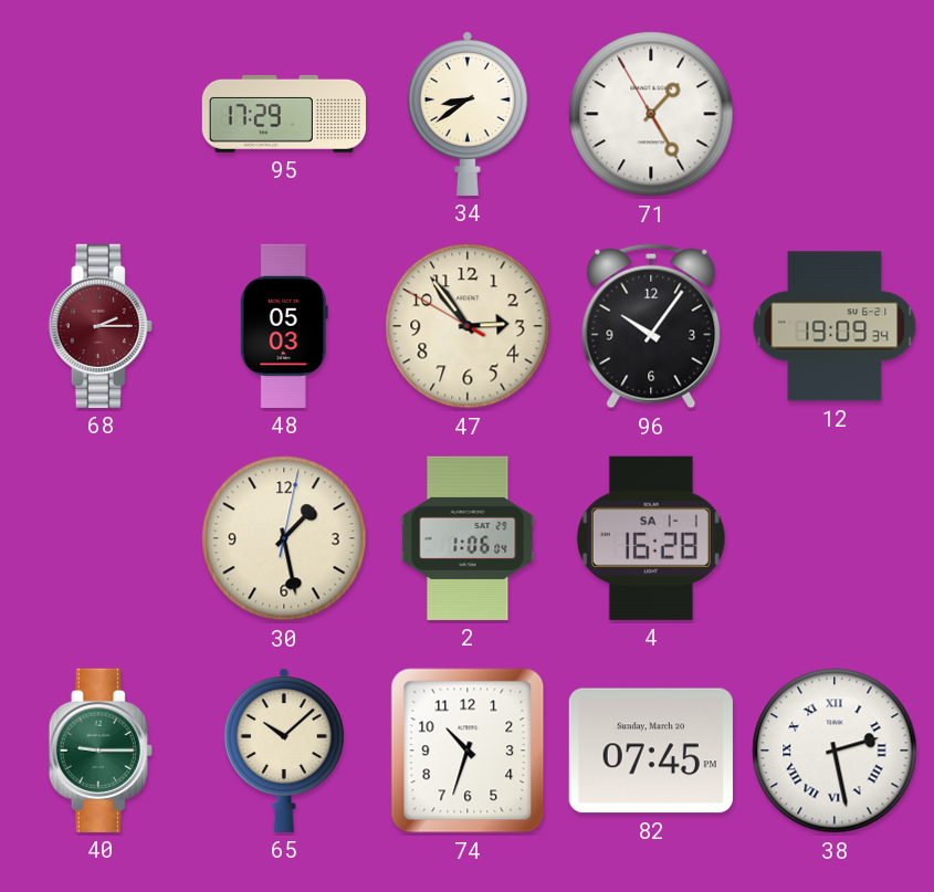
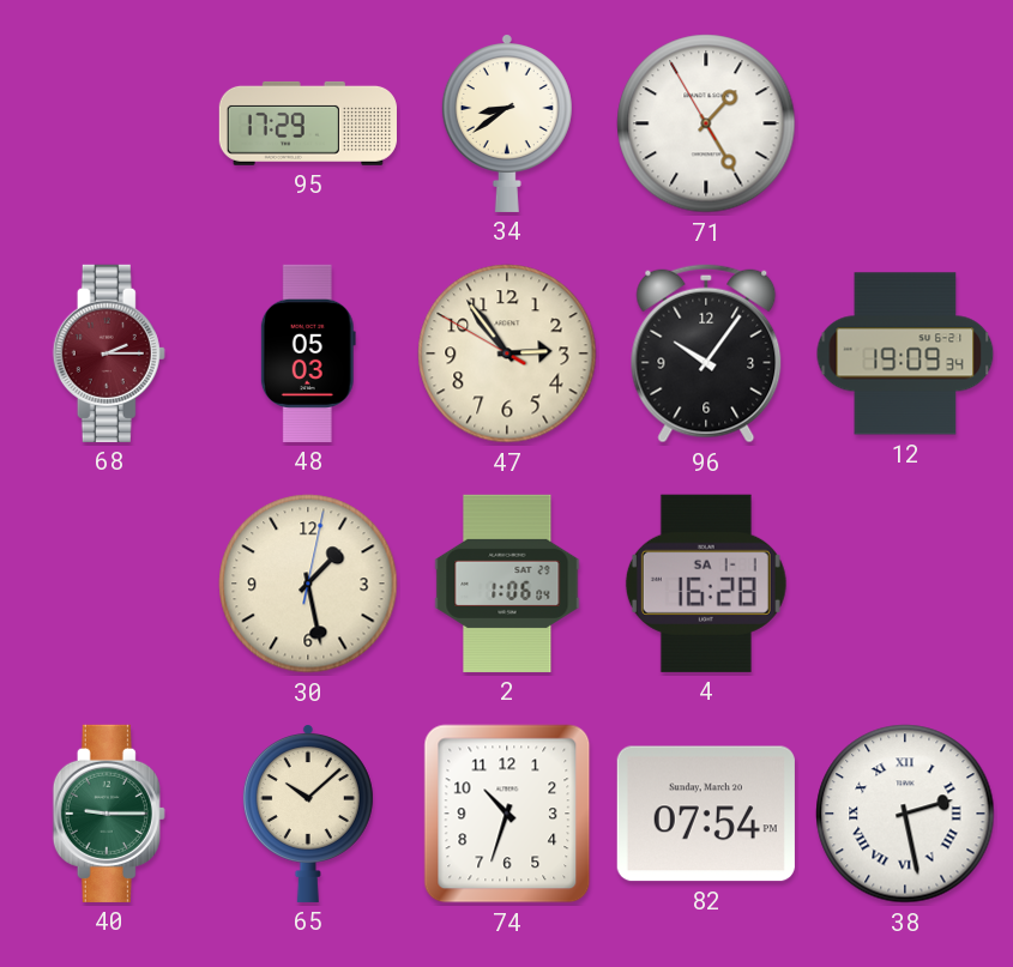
82: 07:45 -> 07:54 (706, 814)
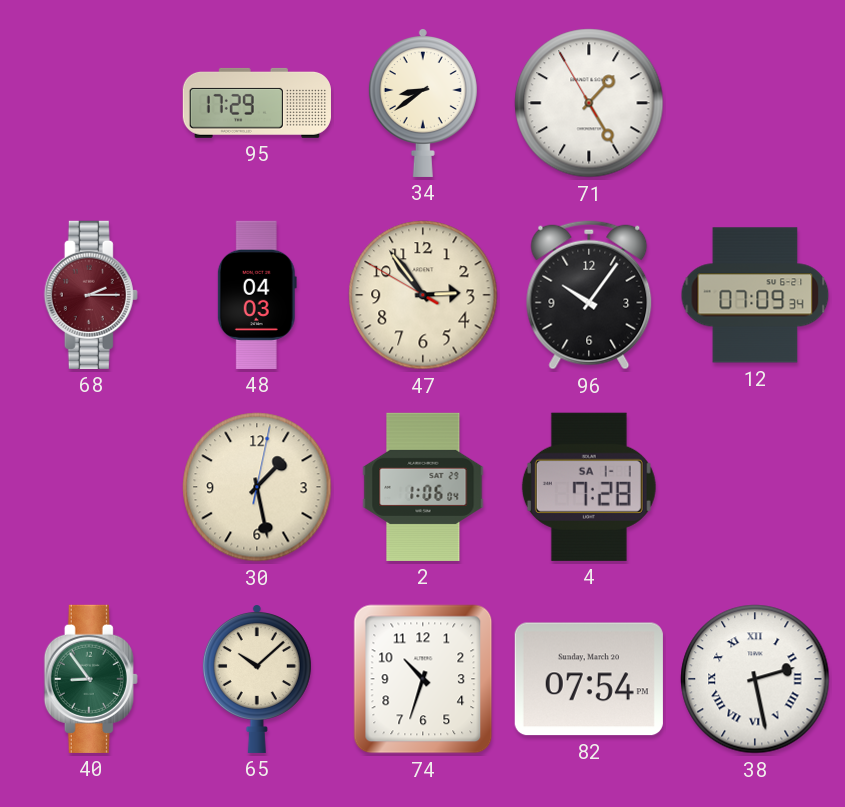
48: 05:03 -> 04:03 (257, 295)
12: 19:09 -> 07:09 (755, 295)
4: 16:28 -> 7:28 (589, 487)
40: 9:15 -> 8:54 (91, 679)
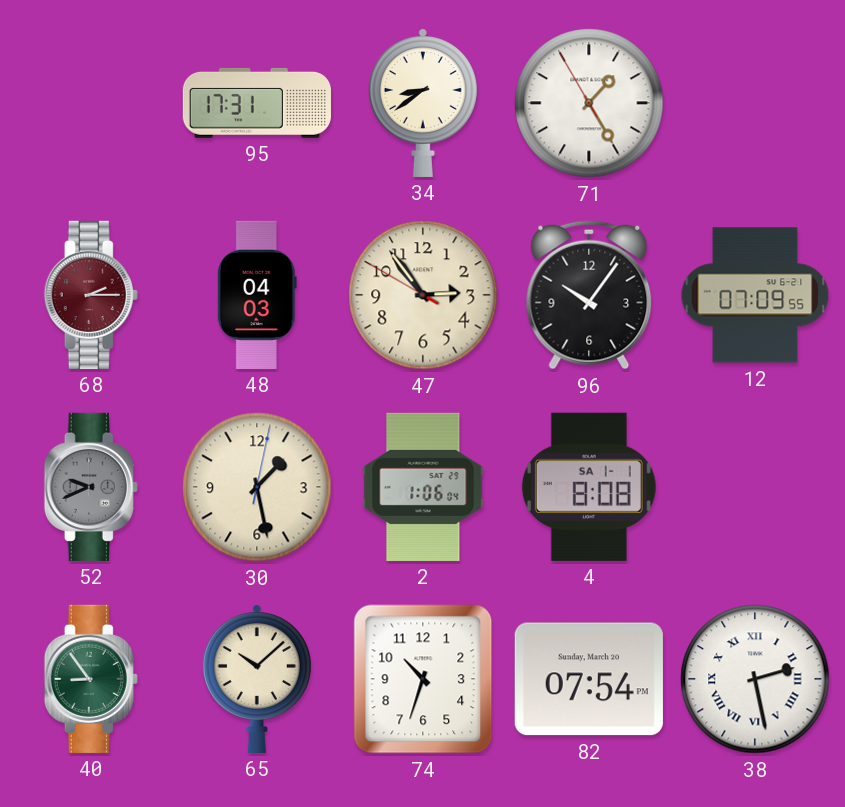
95: 17:29 -> 17:31 (257, 103)
12: 07:09:34 -> 07:09:55 (755, 295)
52: none -> 9:41 (91, 487)
4: 7:28 -> 8:08 (589, 487)
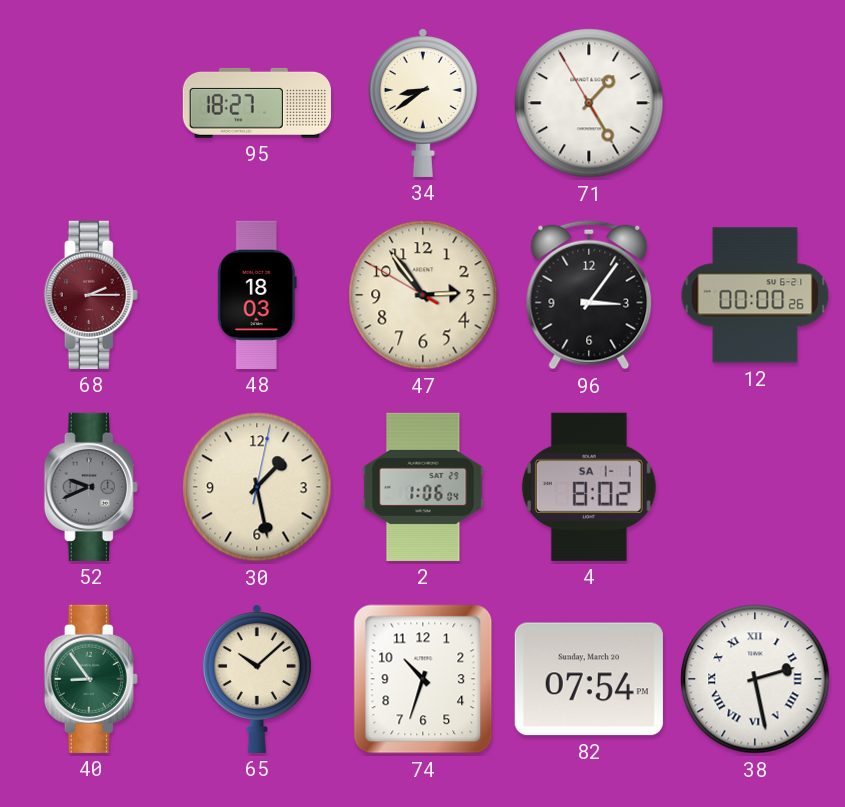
95: 17:31 -> 18:27 (257, 103)
48: 04:03 -> 18:03 (257, 295)
96: 10:06 -> 3:06 (589, 295)
12: 07:09 -> 00:00 (755, 295)
4: 8:08 -> 8:02 (589, 487)
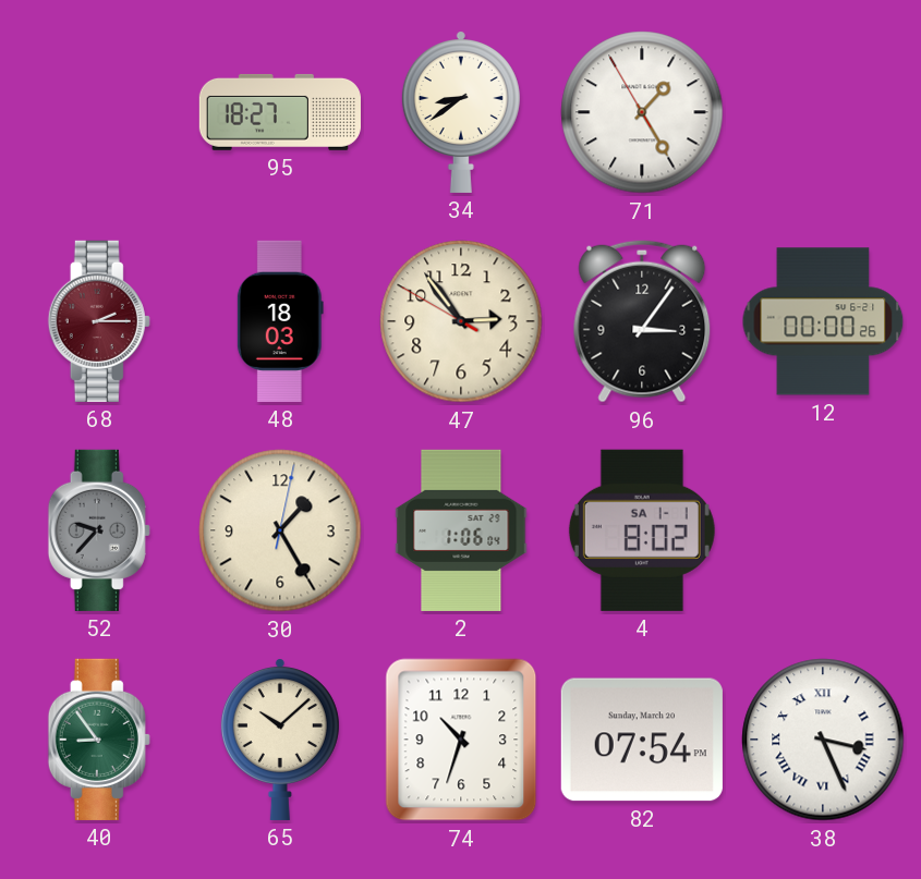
52: 9:41 -> 9:37 (99, 530)
30: 1:28 -> 1:25 (280, 530)
38: 2:28 -> 3:26 (823, 740)
